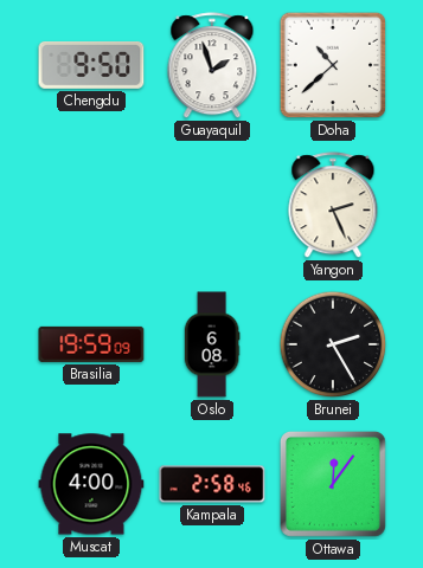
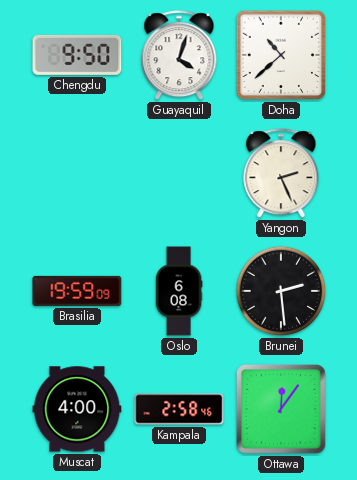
Guayaquil: 1:57 -> 4:03 (179, 56)
Brunei: 2:25 -> 2:29 (281, 291)
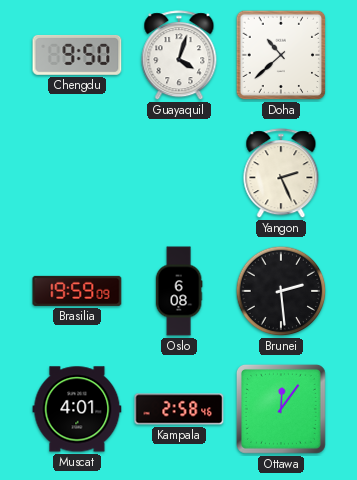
Muscat: 4:00 -> 4:01 (77, 409)
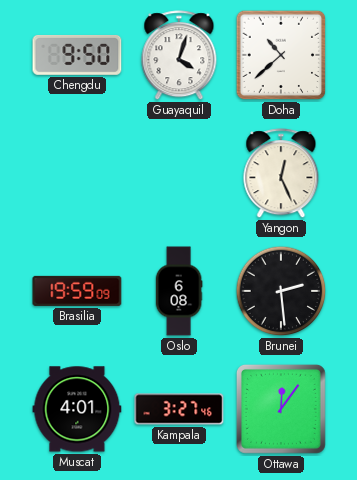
Yangon: 2:26 -> 12:26 (281, 174)
Kampala: 2:58 -> 3:27 (179, 409)
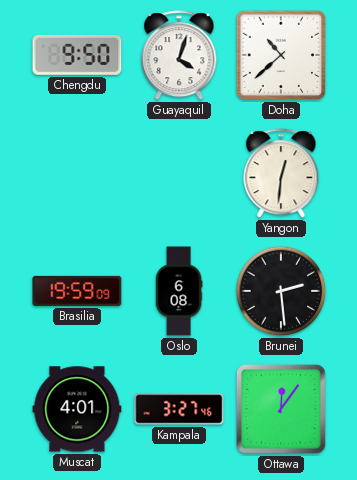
Yangon: 12:26 -> 12:31 (281, 174)
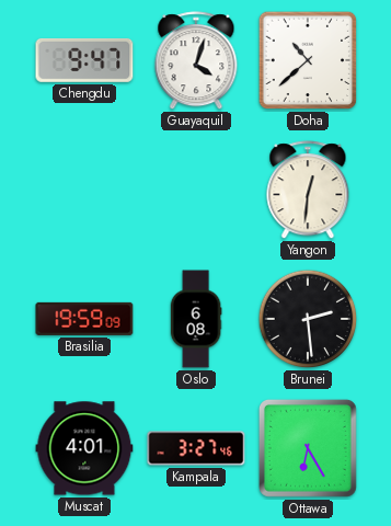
Chengdu: 9:50 -> 9:47 (84, 60)
Ottawa: 12:06 -> 6:25 (308, 448)
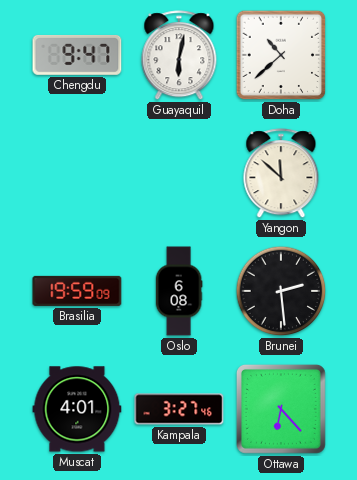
Guayaquil: 4:03 -> 6:02 (179, 56)
Yangon: 12:31 -> 11:52 (281, 174)
Ottawa: 6:25 -> 6:23 (281, 409)
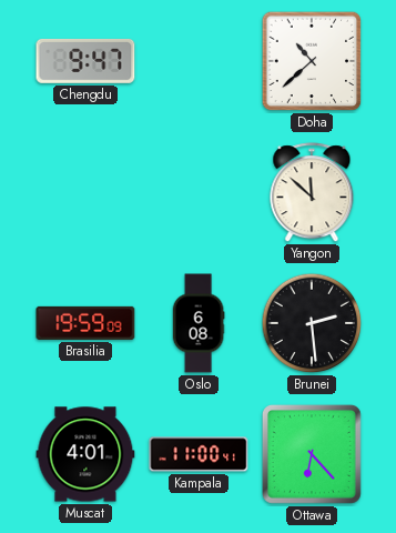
Guayaquil: 6:02 -> none (179, 56)
Kampala: 3:27 -> 11:00 (199, 454)
